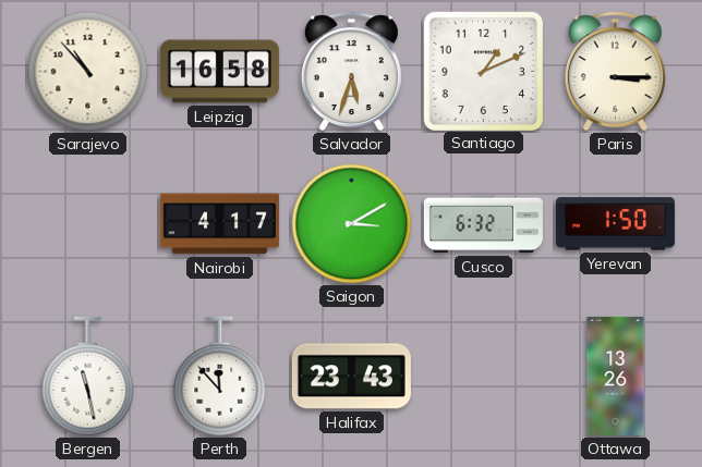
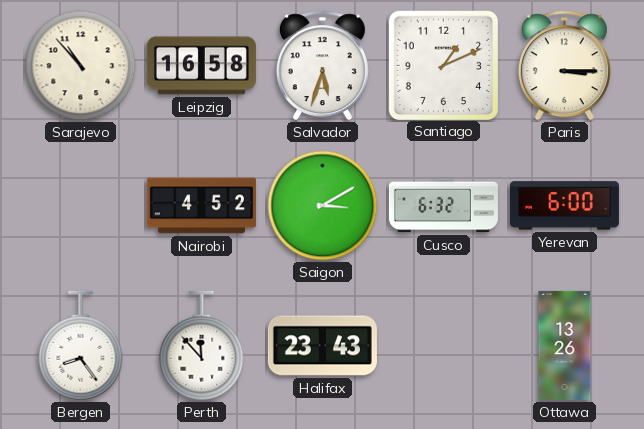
Nairobi: 4:17 -> 4:52 (201, 206)
Yerevan: 1:50 -> 6:00 (564, 206)
Bergen: 11:28 -> 8:24 (81, 346)
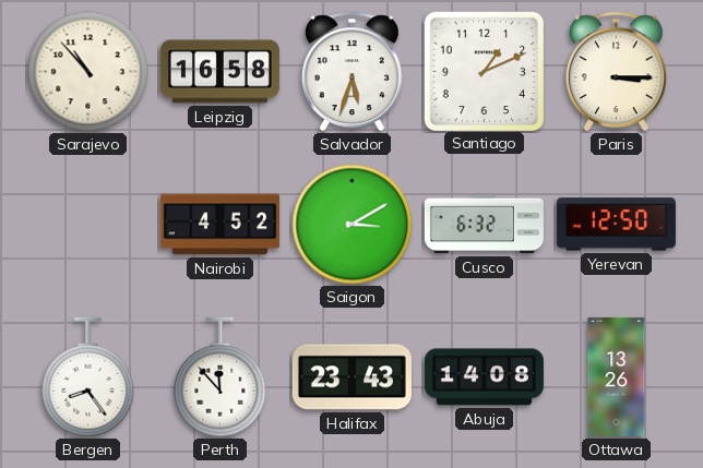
Yerevan: 6:00 -> 12:50 (616, 225)
Abuja: none -> 14:08 (484, 377)
